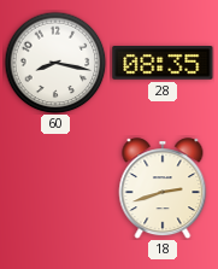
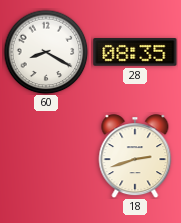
60: 8:17 -> 8:20 (46, 52)
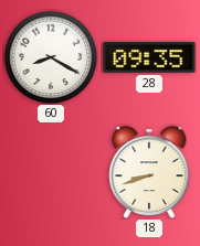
28: 08:35 -> 09:35 (149, 57)
18: 2:42 -> 8:42 (149, 172)
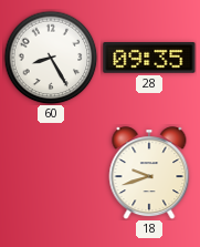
60: 8:20 -> 8:25 (51, 58)
18: 8:42 -> 9:42 (149, 173)
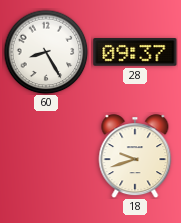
28: 09:35 -> 09:37 (135, 52)
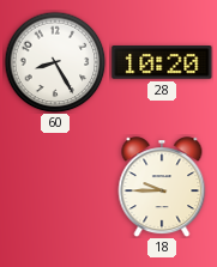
28: 09:37 -> 10:20 (162, 62)
18: 9:42 -> 9:45 (162, 187)
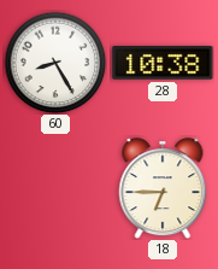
28: 10:20 -> 10:38 (163, 63)
18: 9:45 -> 6:45 (163, 188)
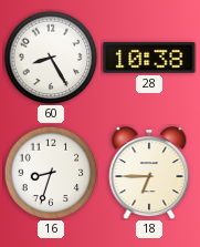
16: none -> 8:33 (51, 173)
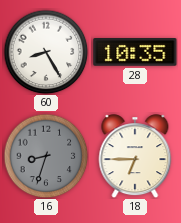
28: 10:38 -> 10:35 (135, 52)
16 dial: white -> grey (46, 156)
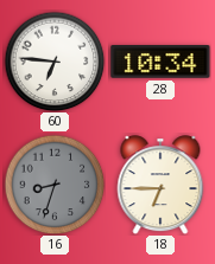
60: 8:25 -> 6:46 (55, 62)
28: 10:35 -> 10:34 (160, 62)
